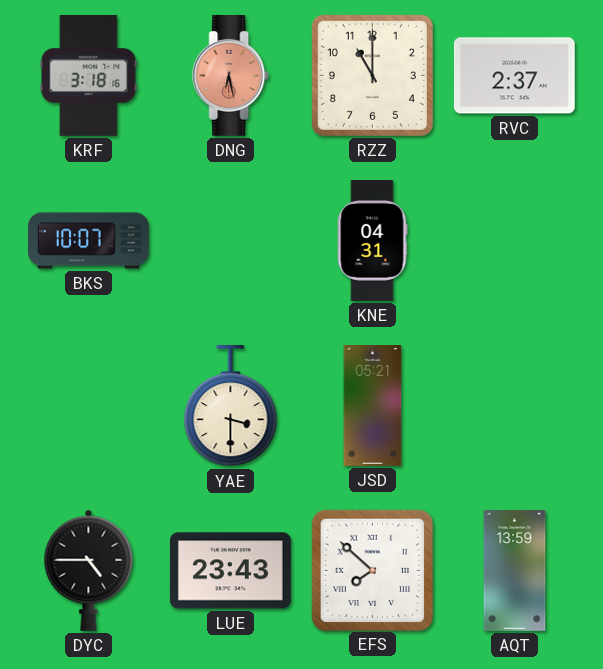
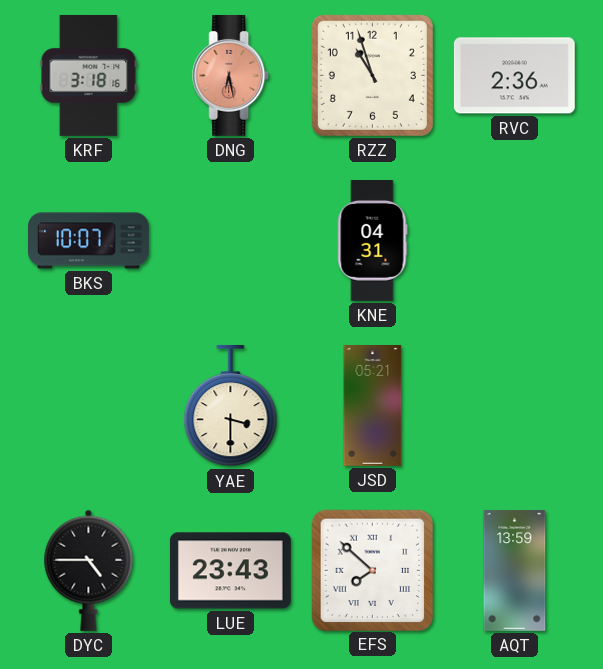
RZZ: 11:00 -> 10:57 (372, 75)
RVC: 2:37 -> 2:36 (514, 76)
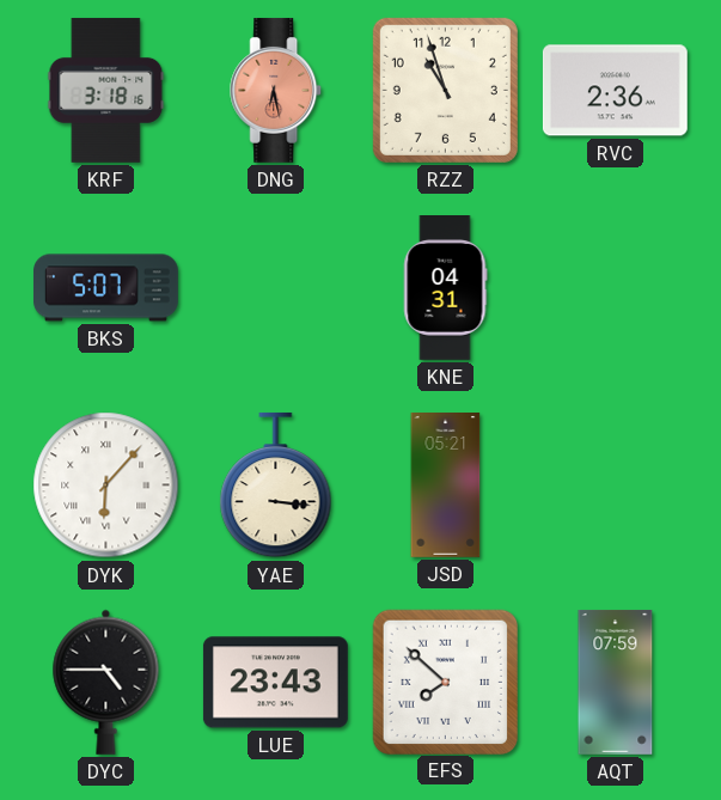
BKS: 10:07 -> 5:07 (106, 288)
DYK: none -> 6:07 (106, 486)
YAE: 3:30 -> 3:16 (276, 486)
AQT: 13:59 -> 07:59 (616, 683)
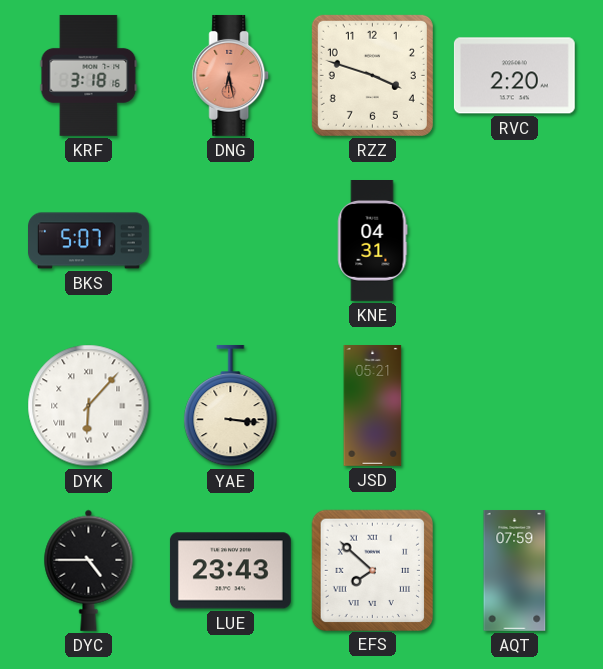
RZZ: 10:57 -> 3:48 (372, 75)
RVC: 2:36 -> 2:20 (514, 76)
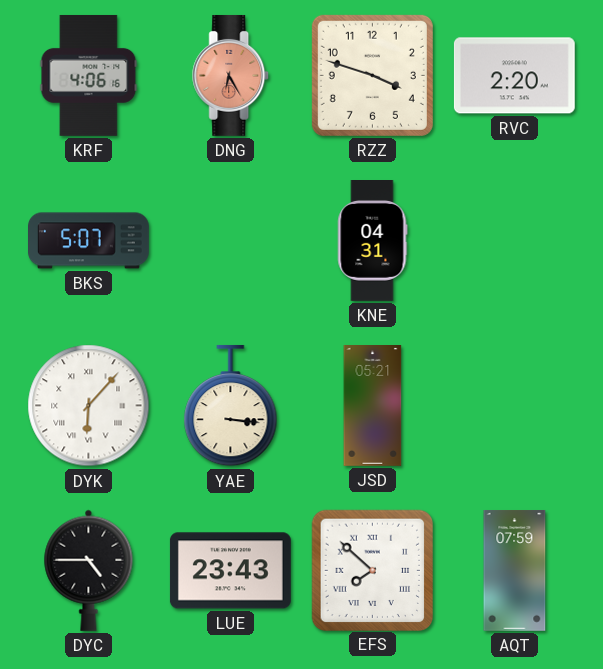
KRF: 3:18 -> 4:06 (89, 75)
DNG: 6:28 -> 6:25 (231, 75)
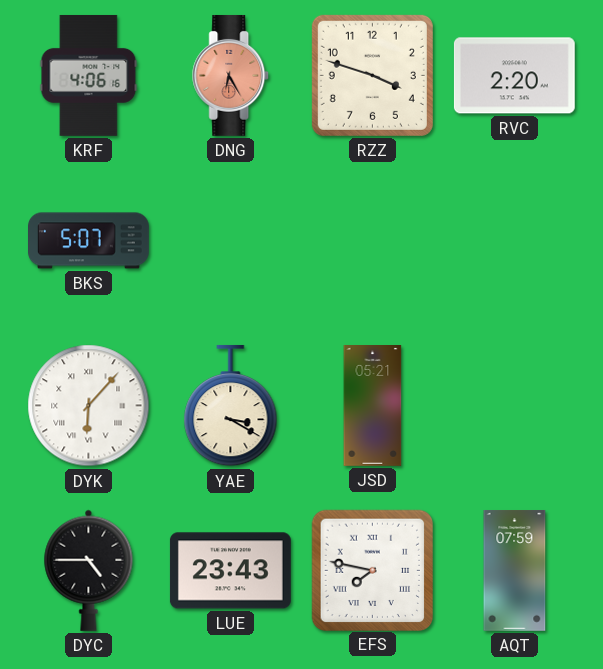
KNE: 04:31 -> none (372, 241)
YAE: 3:16 -> 3:20 (231, 406)
EFS: 7:52 -> 7:47 (372, 570)
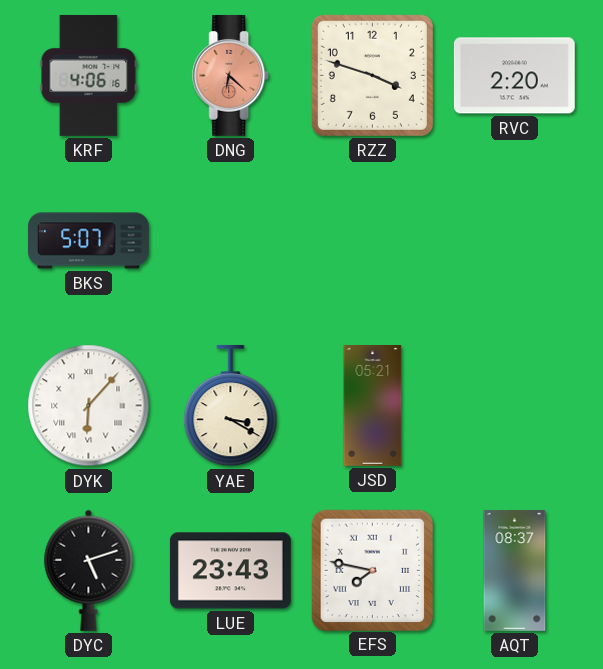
DNG: 6:25 -> 6:22 (231, 75)
DYC: 4:45 -> 5:12 (89, 570)
AQT: 07:59 -> 08:37 (515, 571)
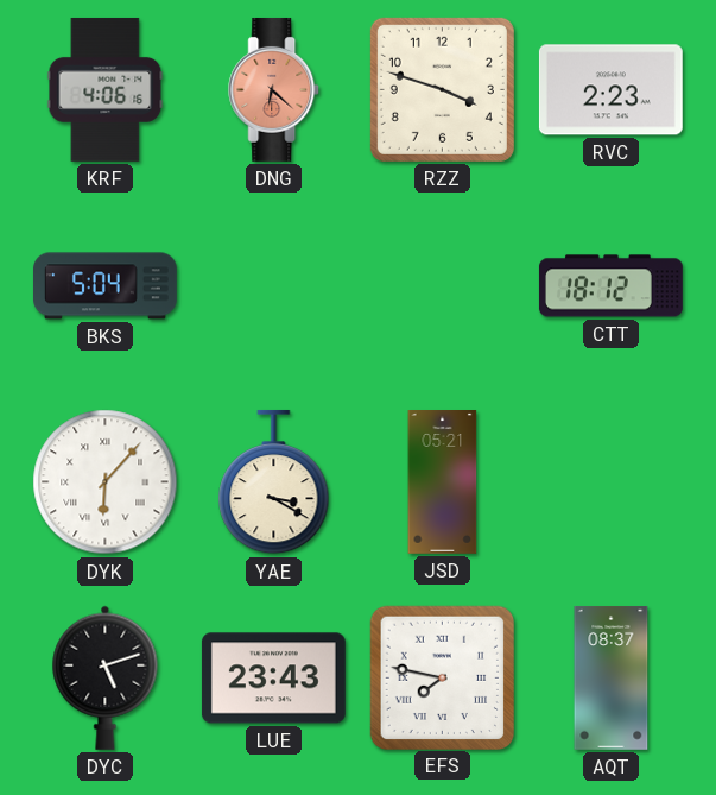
RVC: 2:20 -> 2:23 (610, 90)
BKS: 5:07 -> 5:04 (106, 286)
CTT: none -> 18:12 (610, 286)
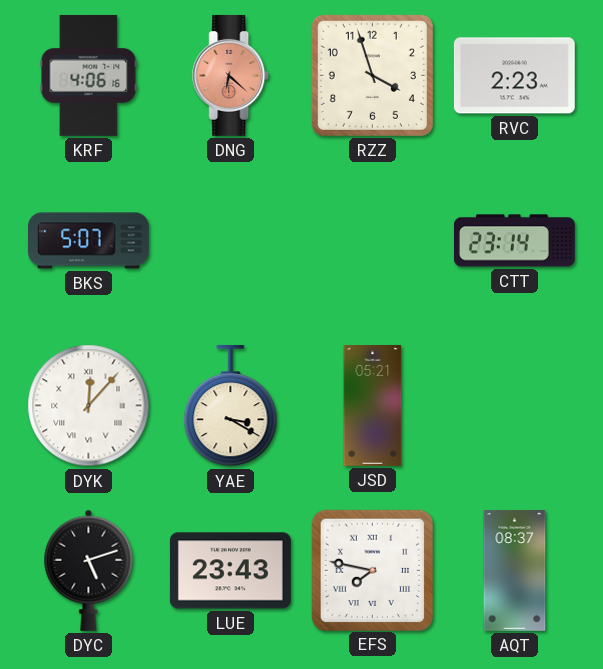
RZZ: 3:48 -> 3:57 (372, 75)
BKS: 5:04 -> 5:07 (89, 241)
CTT: 18:12 -> 23:14 (514, 241)
DYK: 6:07 -> 12:07 (89, 406)
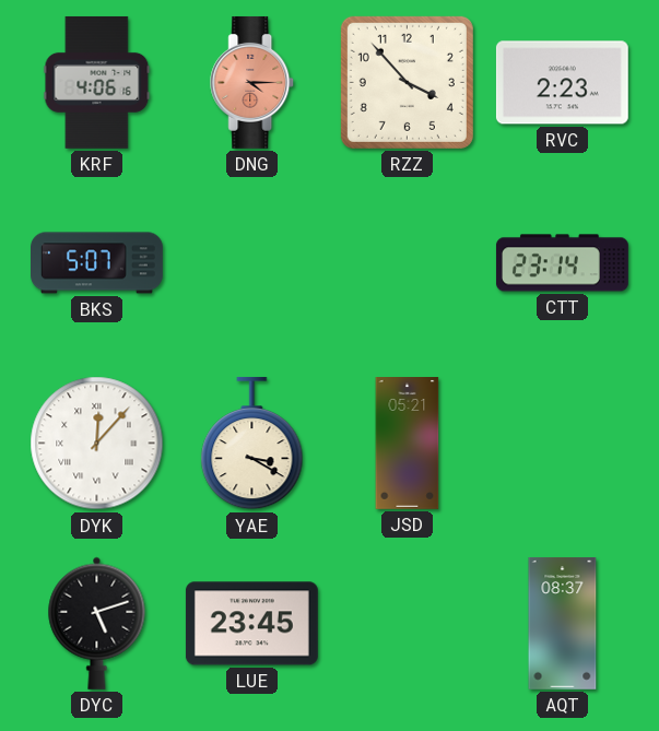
DNG: 6:22 -> 4:15 (252, 82)
RZZ: 3:57 -> 3:53 (407, 82)
LUE: 23:43 -> 23:45 (251, 624)
EFS: 7:47 -> none (372, 570)
